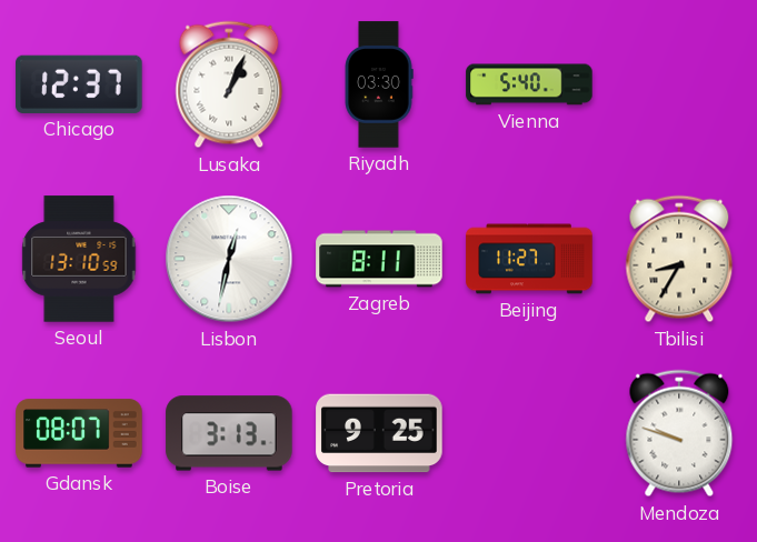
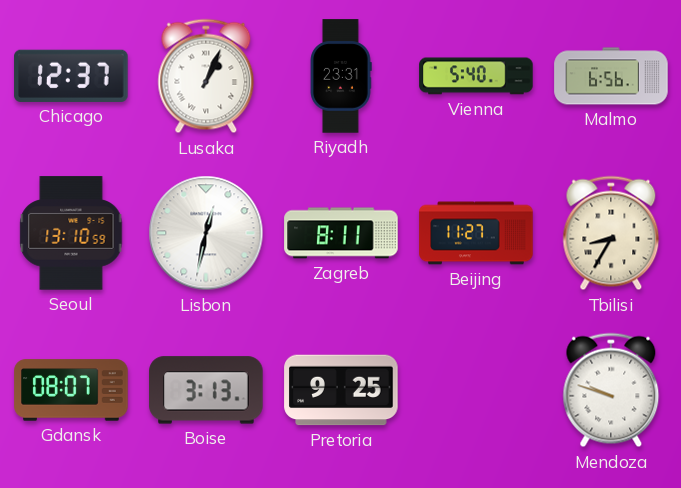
Riyadh: 03:30 -> 23:31 (341, 76)
Malmo: none -> 6:56 (611, 76)
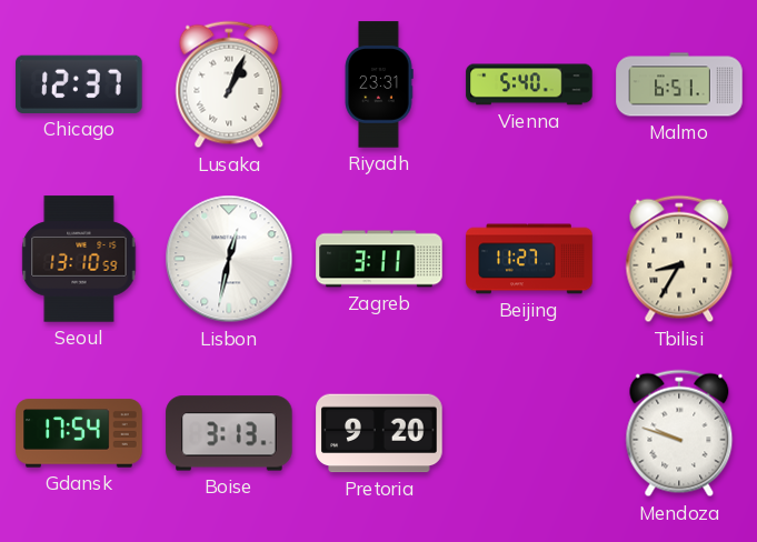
Malmo: 6:56 -> 6:51 (679, 84)
Zagreb: 8:11 -> 3:11 (379, 259)
Gdansk: 08:07 -> 17:54 (79, 433)
Pretoria: 9:25 -> 9:20 (379, 433)
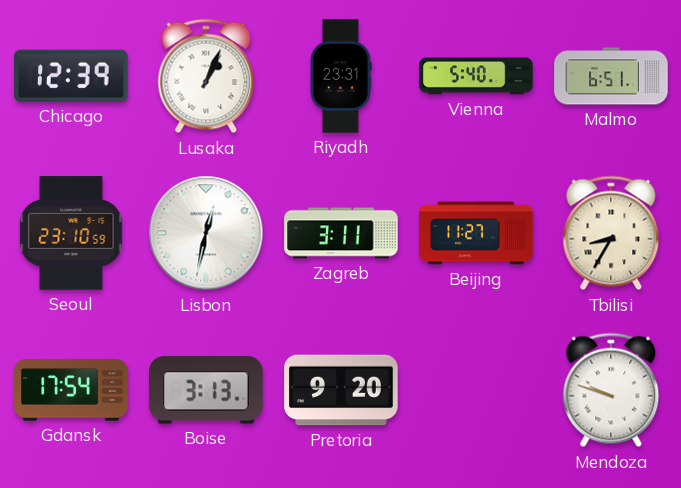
Chicago: 12:37 -> 12:39 (71, 76)
Seoul: 13:10 -> 23:10 (71, 233)
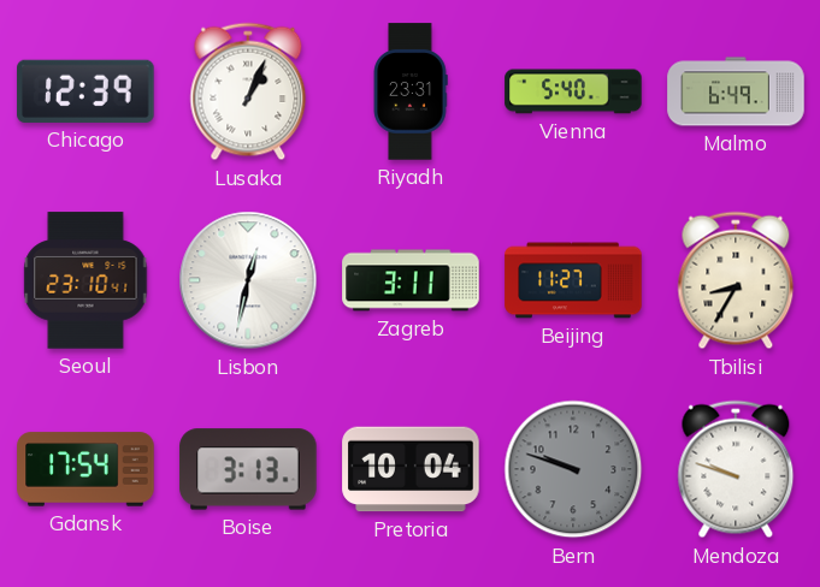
Malmo: 6:51 -> 6:49 (736, 91)
Seoul: 23:10:59 -> 23:10:41 (85, 280)
Pretoria: 9:20 -> 10:04 (411, 469)
Bern: none -> 9:48 (573, 469)
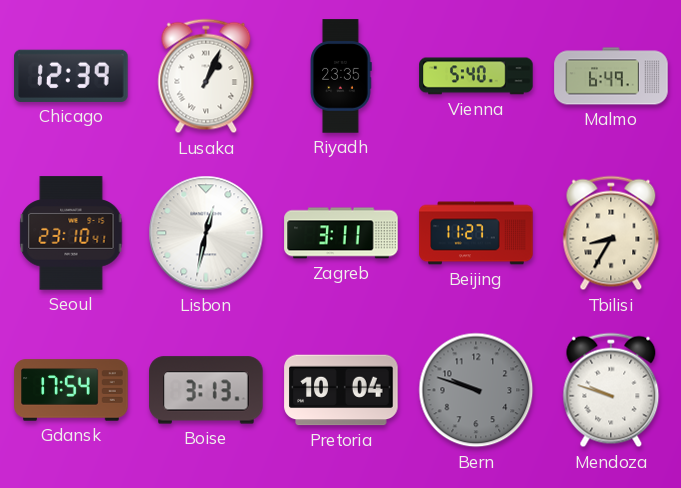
Riyadh: 23:31 -> 23:35 (341, 76)
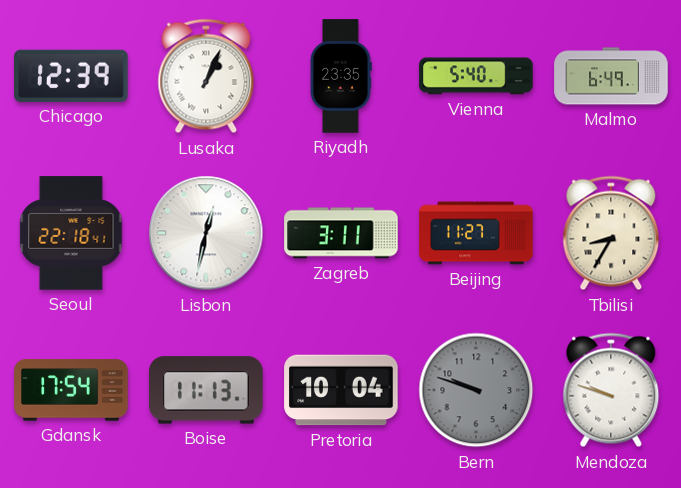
Seoul: 23:10 -> 22:18 (71, 233)
Boise: 3:13 -> 11:13 (206, 390)
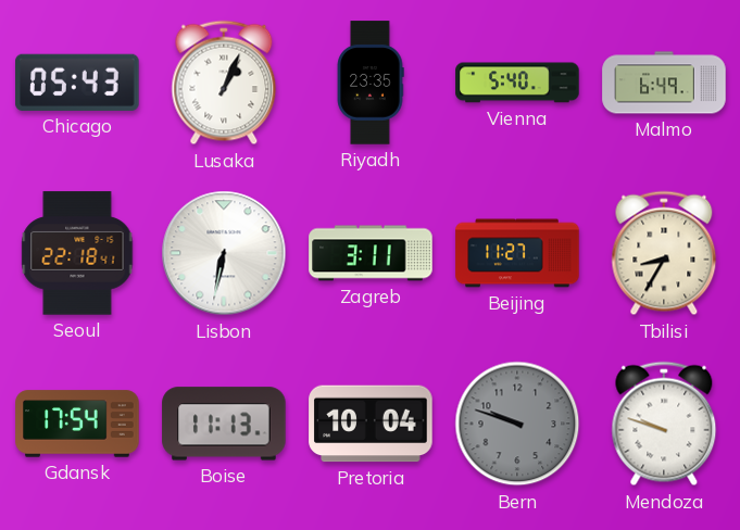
Chicago: 12:39 -> 05:43 (77, 83)
Lisbon: 12:32 -> 6:32 (224, 253)
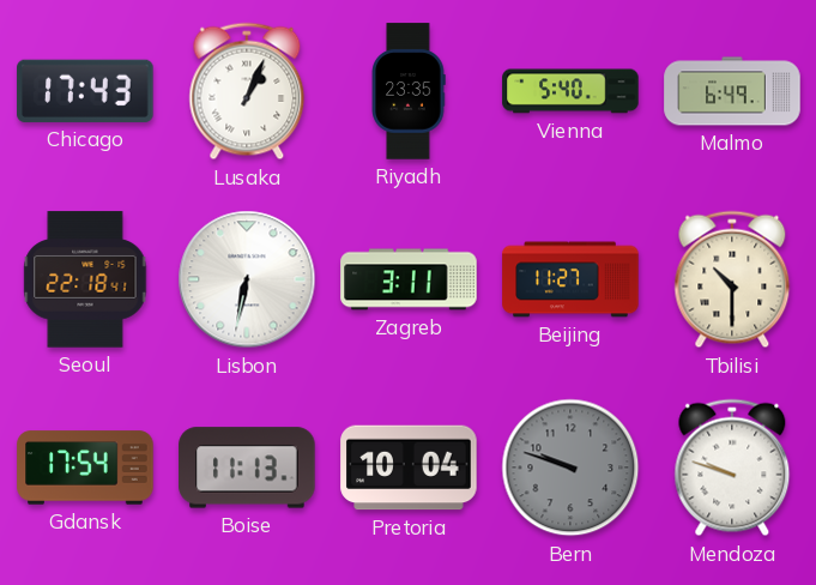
Chicago: 05:43 -> 17:43 (85, 91)
Tbilisi: 8:35 -> 10:30 (732, 279)
